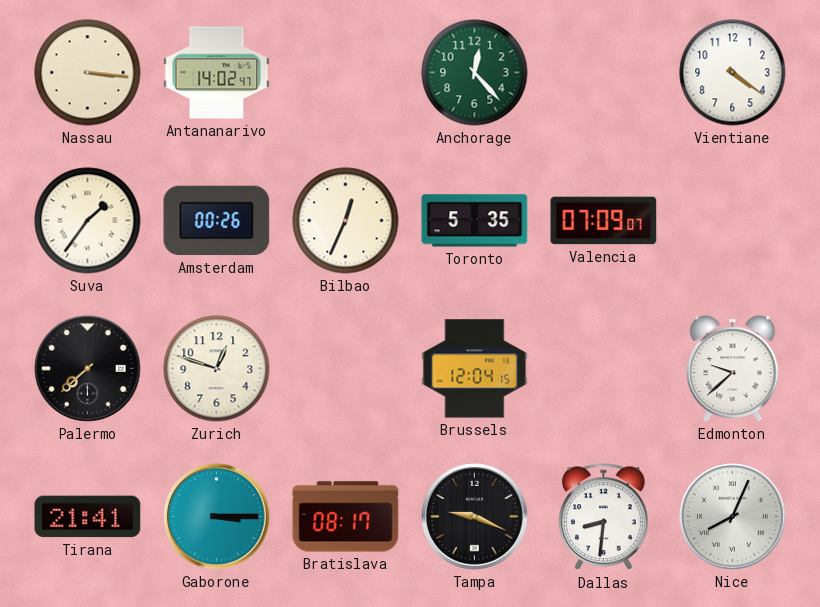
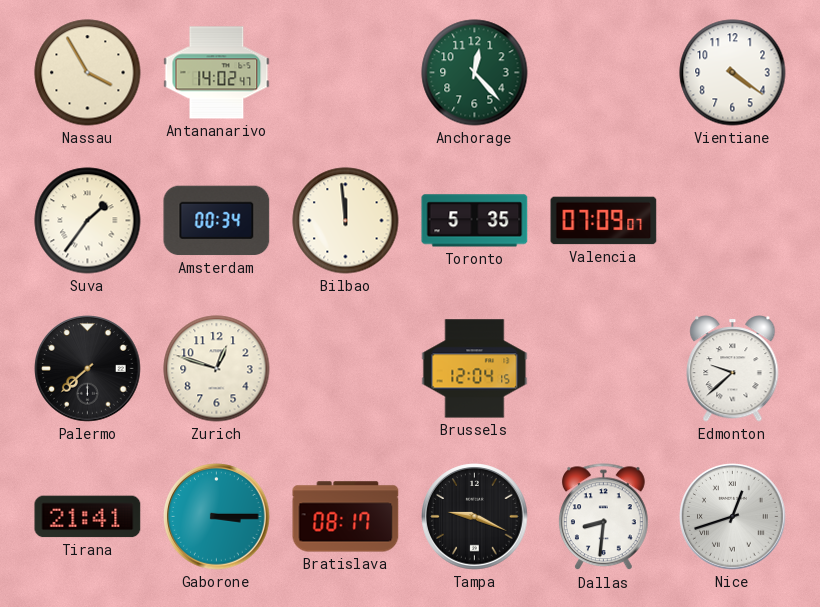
Nassau: 3:16 -> 3:55 (88, 73)
Amsterdam: 00:26 -> 00:34 (217, 221)
Bilbao: 12:34 -> 11:59 (346, 221)
Nice: 8:04 -> 12:42 (733, 517)
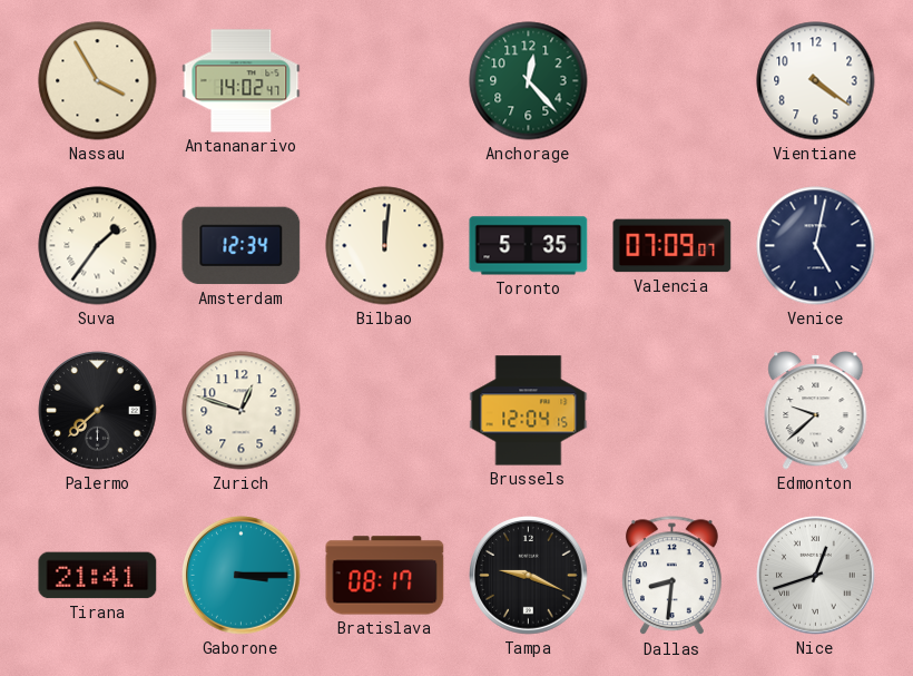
Amsterdam: 00:34 -> 12:34 (242, 246)
Bilbao: 11:59 -> 12:01 (385, 246)
Venice: none -> 5:02 (816, 246)
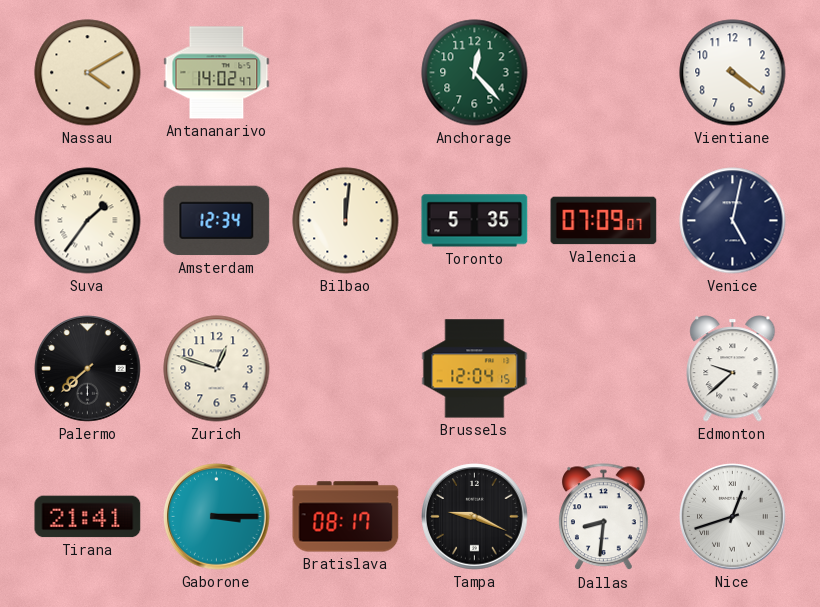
Nassau: 3:55 -> 4:10 (88, 73)
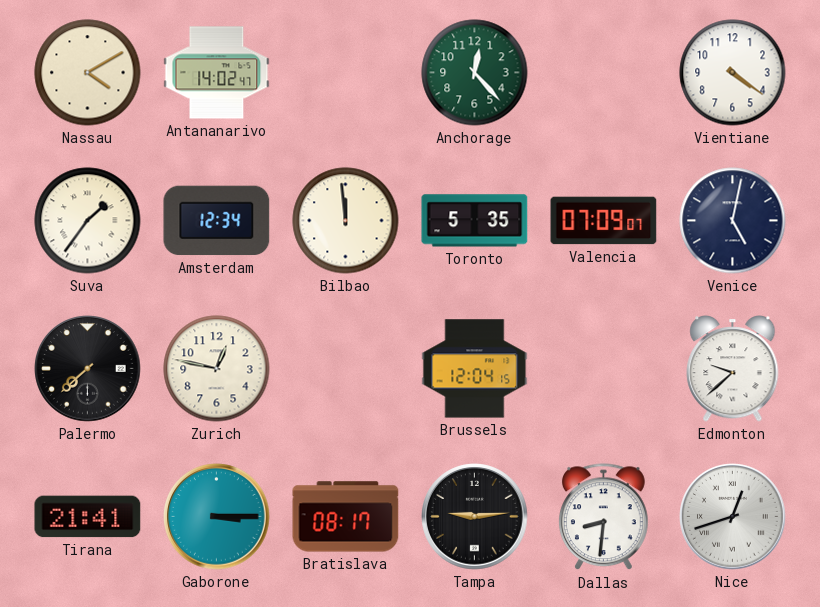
Bilbao: 12:01 -> 11:59 (346, 221)
Zurich: 12:48 -> 12:47 (217, 369)
Tampa: 9:19 -> 9:14 (475, 517)
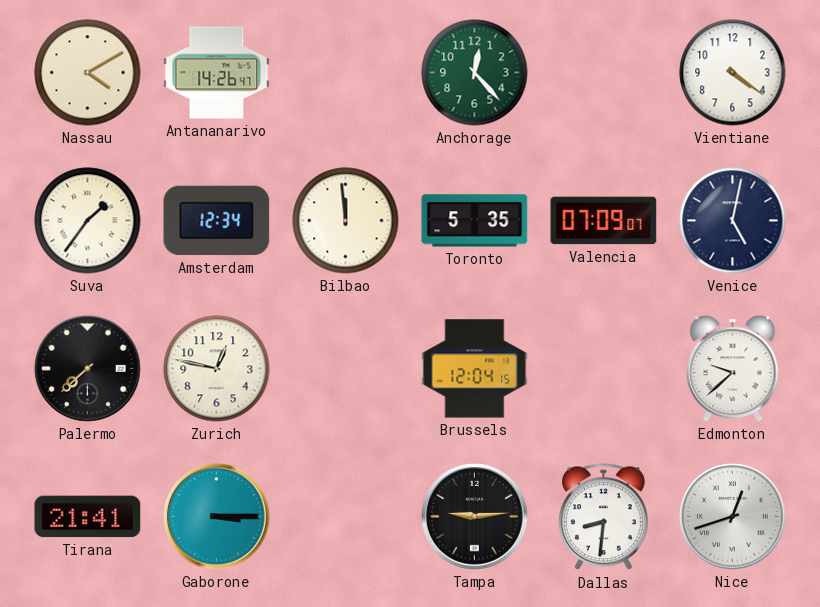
Antananarivo: 14:02 -> 14:26 (217, 73)
Bratislava: 08:17 -> none (346, 517)
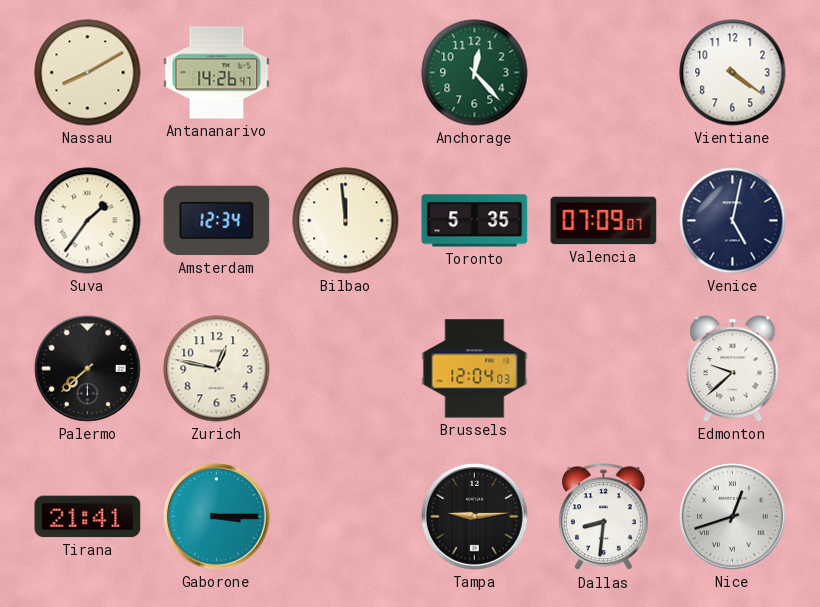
Nassau: 4:10 -> 8:10 (88, 73)
Brussels: 12:04:15 -> 12:04:03 (475, 369)
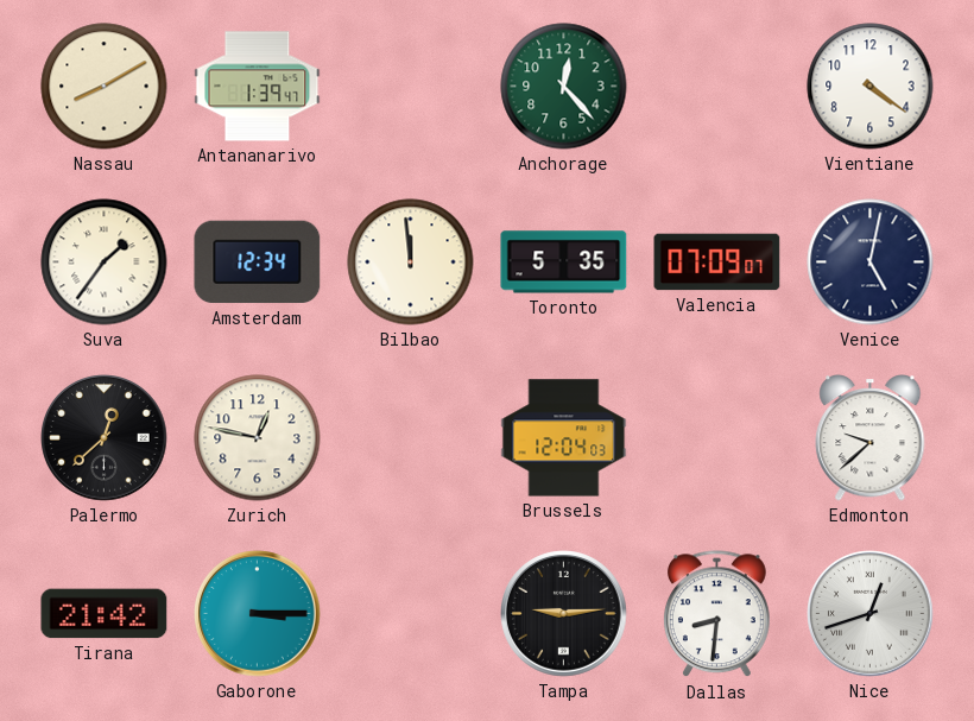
Antananarivo: 14:26 -> 1:39 (258, 87)
Palermo: 7:38 -> 12:38 (105, 438)
Tirana: 21:41 -> 21:42 (105, 614)
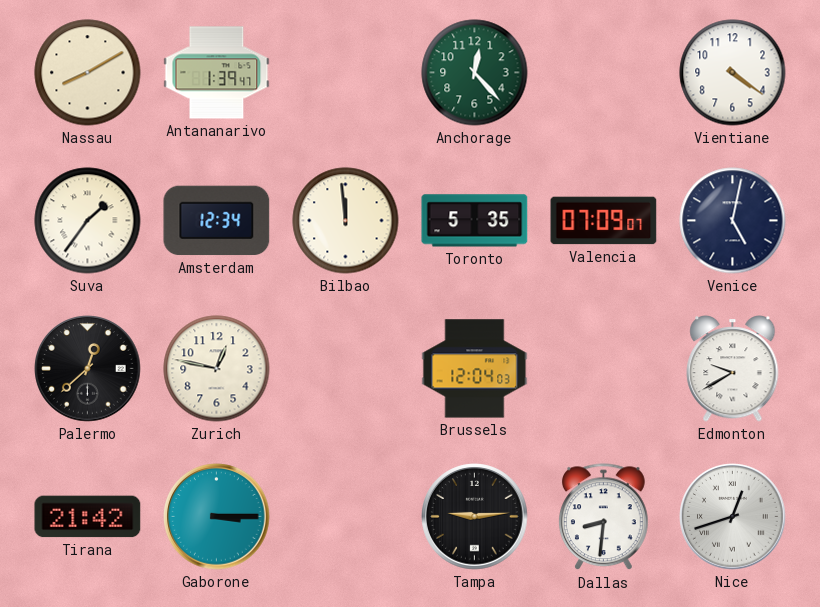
Edmonton: 9:38 -> 9:40 (733, 369)
